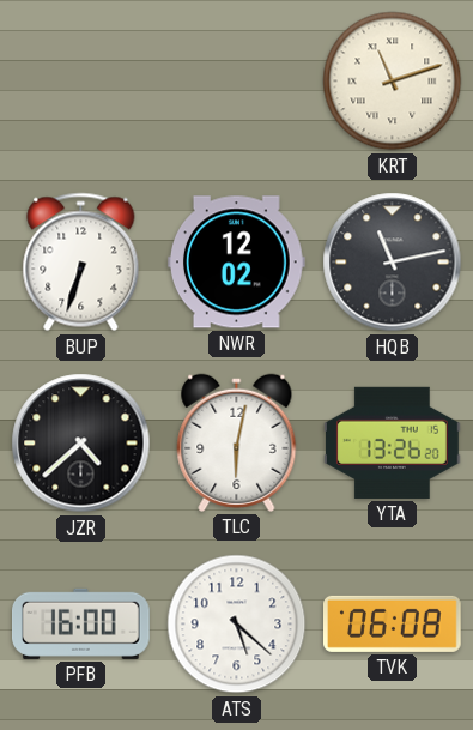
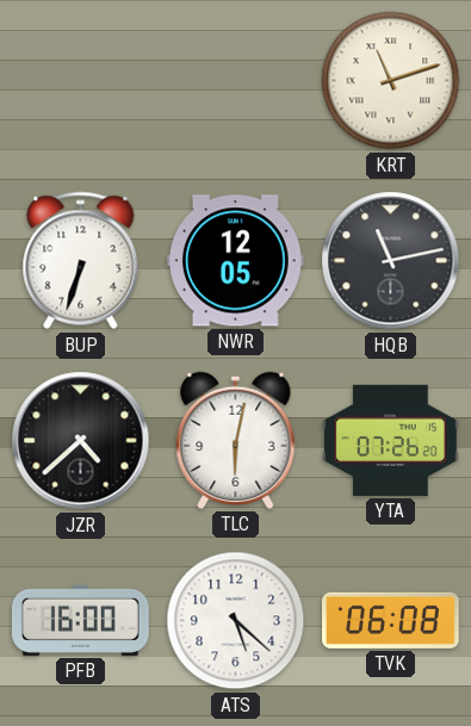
NWR: 12:02 -> 12:05 (236, 261)
YTA: 13:26 -> 07:26 (391, 440)
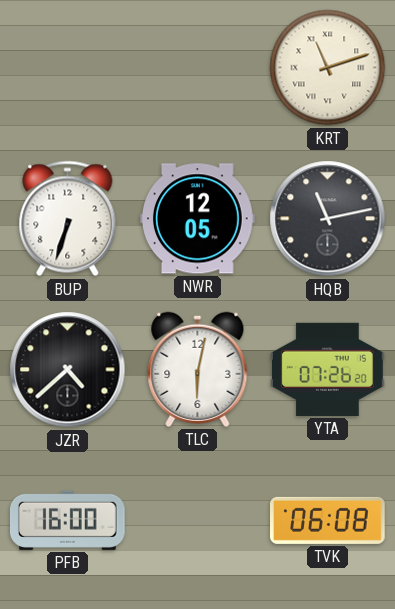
ATS: 5:22 -> none (236, 621)
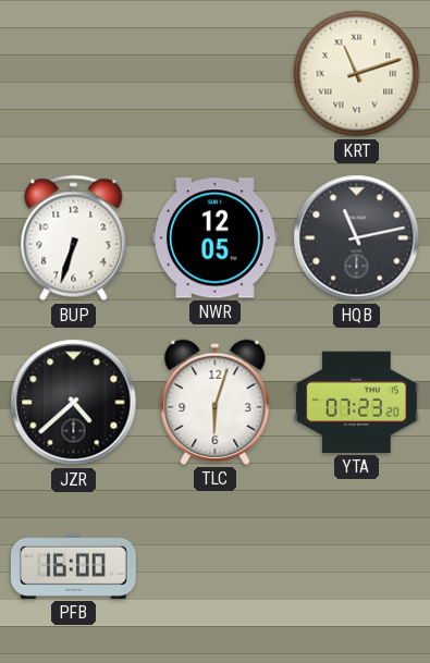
TLC: 6:02 -> 6:03 (216, 402)
YTA: 07:26 -> 07:23 (357, 402)
TVK: 06:08 -> none (328, 520)
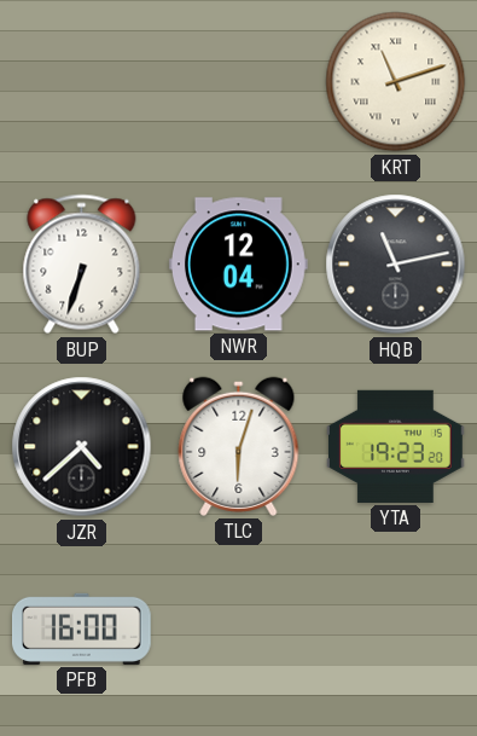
NWR: 12:05 -> 12:04 (239, 265)
YTA: 07:23 -> 19:23 (396, 446)
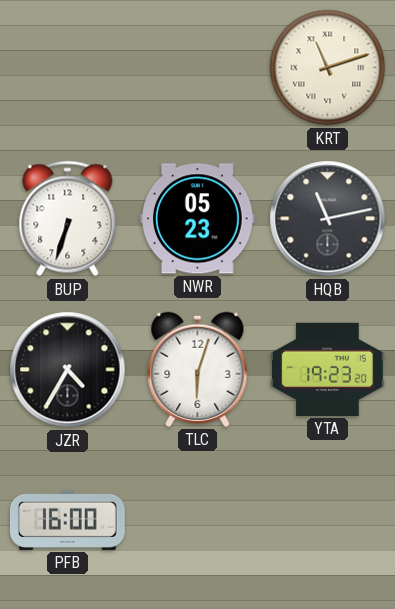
NWR: 12:04 -> 05:23 (198, 219)
JZR: 4:38 -> 4:35 (68, 370)
